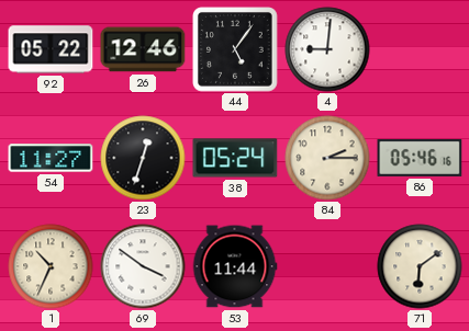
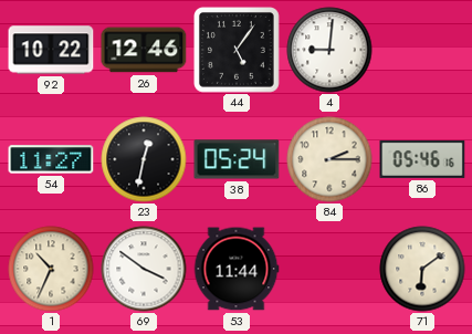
92: 05:22 -> 10:22 (51, 50)
23: 12:33 -> 12:32 (144, 159)
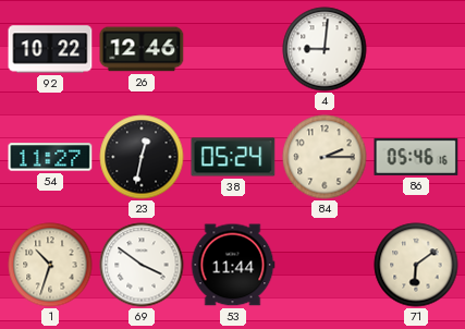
44: 5:06 -> none (238, 51)
1: 10:34 -> 10:33 (50, 265)
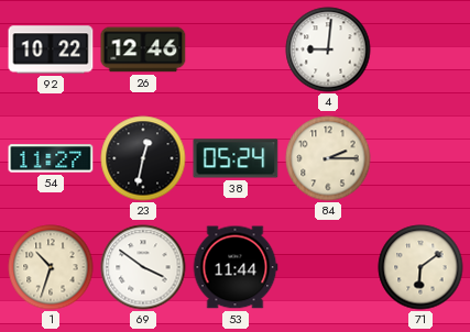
86: 05:46 -> none (416, 157)
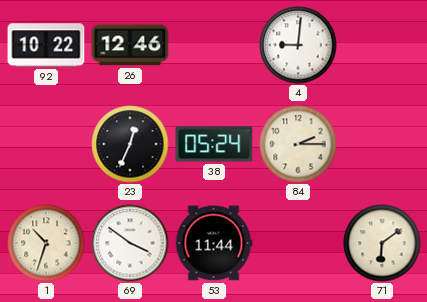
54: 11:27 -> none (51, 158)
23: 12:32 -> 12:34 (130, 144)
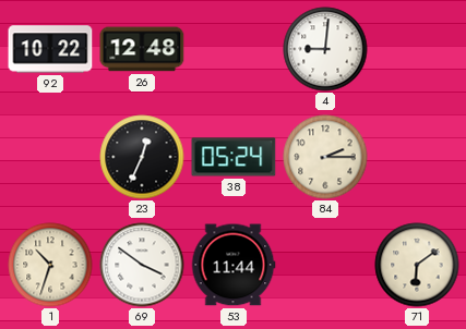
26: 12:46 -> 12:48 (142, 49)
